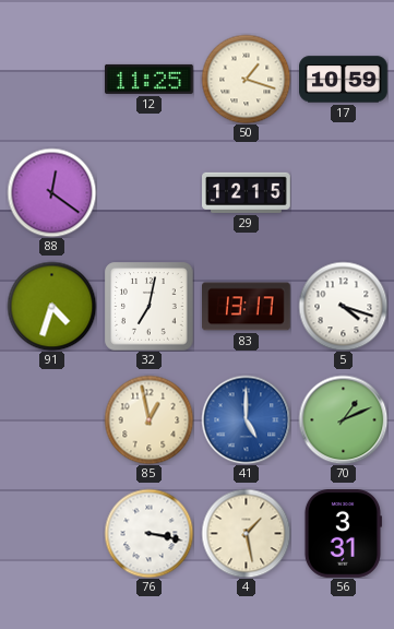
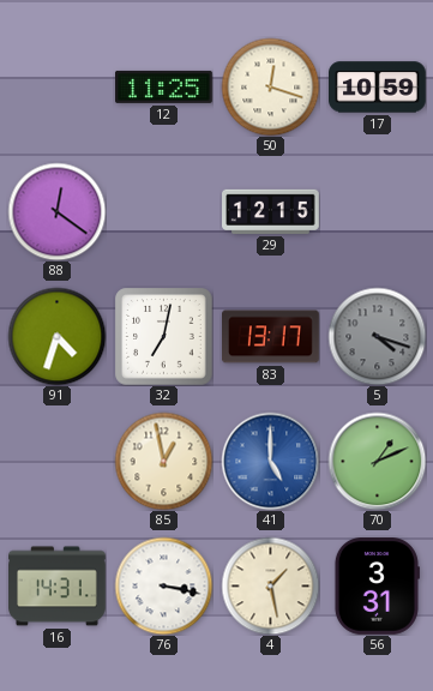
50: 1:18 -> 12:18 (270, 86)
5 dial: white -> grey (377, 336)
16: none -> 14:31 (58, 587)
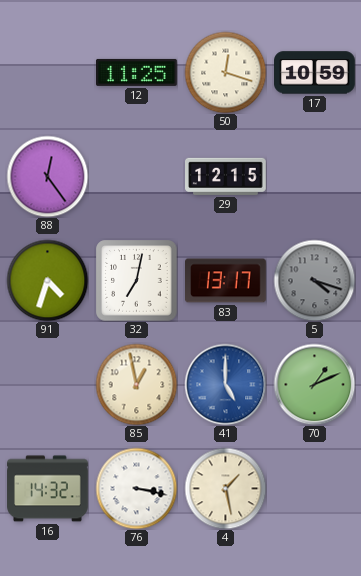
88: 12:21 -> 12:24 (47, 176)
16: 14:31 -> 14:32 (48, 489)
56: 3:31 -> none (377, 587)
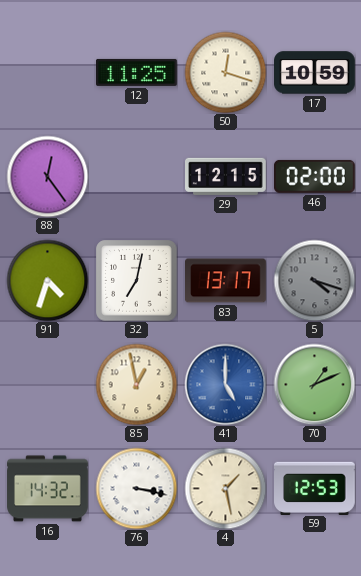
46: none -> 02:00 (314, 176)
59: none -> 12:53 (315, 488)
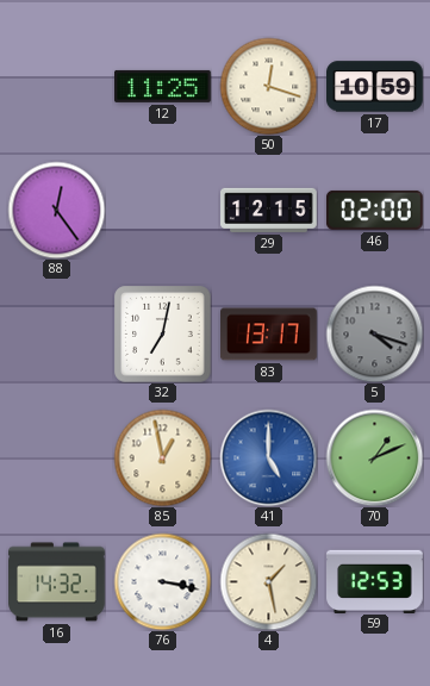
91: 4:33 -> none (47, 280)
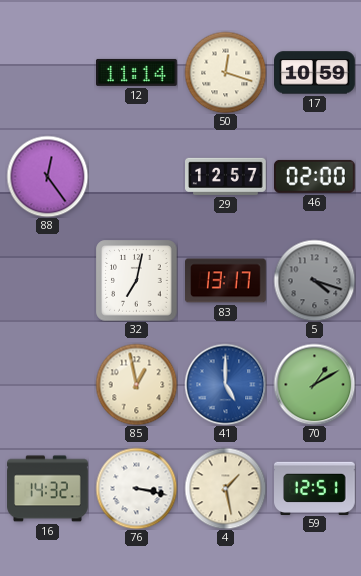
12: 11:25 -> 11:14 (137, 72)
29: 12:15 -> 12:57 (226, 176)
70: 1:11 -> 1:10 (314, 384)
59: 12:53 -> 12:51 (315, 488)
